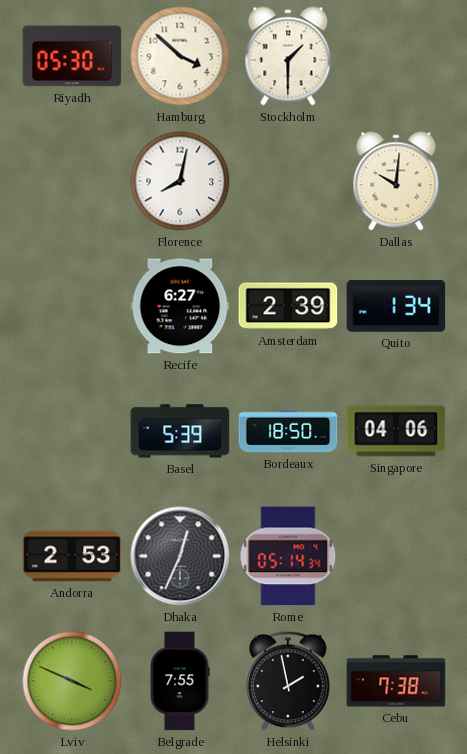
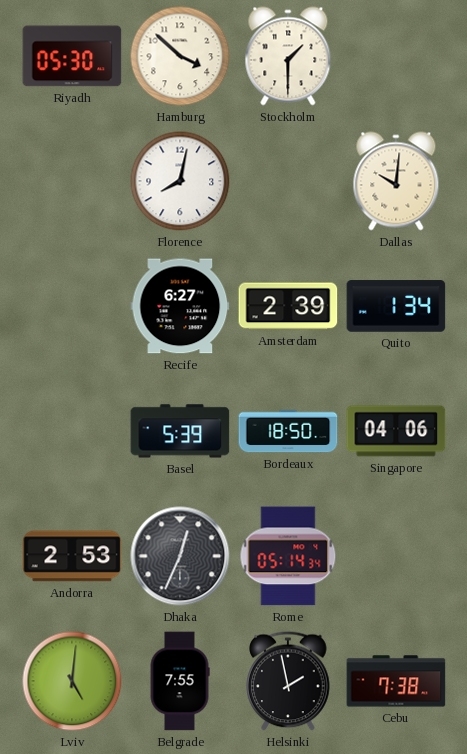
Lviv: 3:49 -> 5:01 (72, 681)
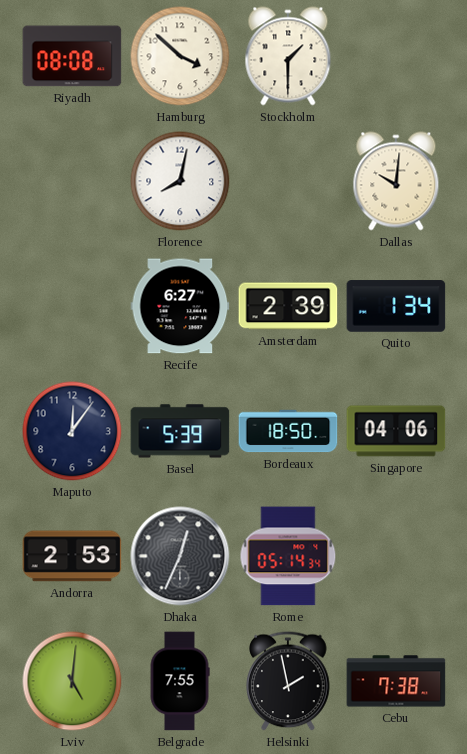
Riyadh: 05:30 -> 08:08 (72, 56)
Maputo: none -> 12:06 (72, 431)
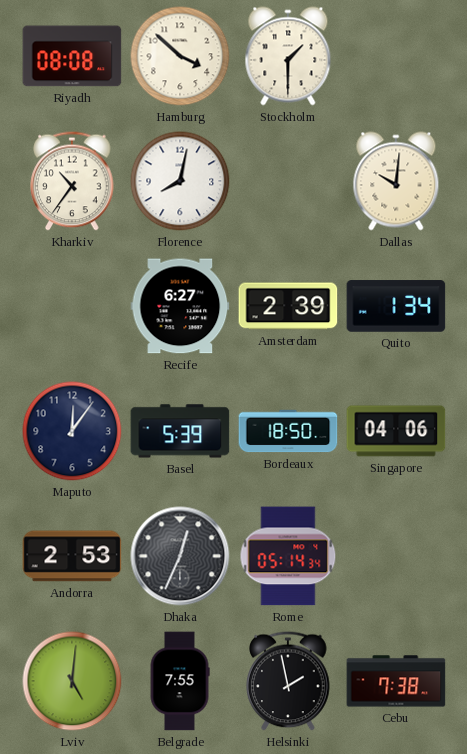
Kharkiv: none -> 10:36 (72, 181)
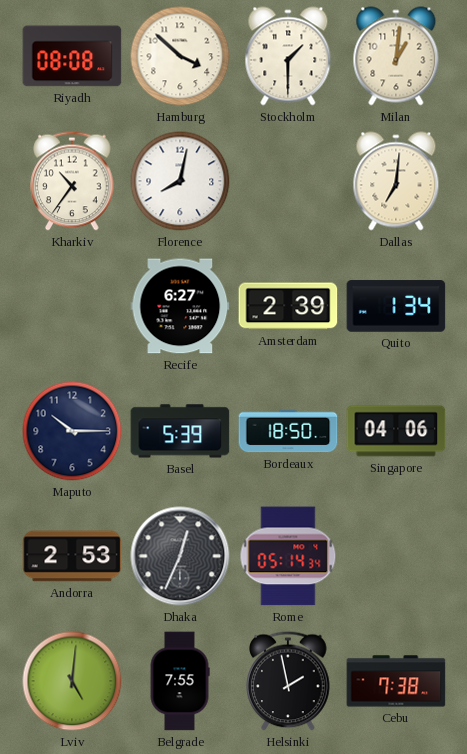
Milan: none -> 1:01 (396, 56)
Dallas: 10:01 -> 7:01 (396, 181)
Maputo: 12:06 -> 10:15 (72, 431)
